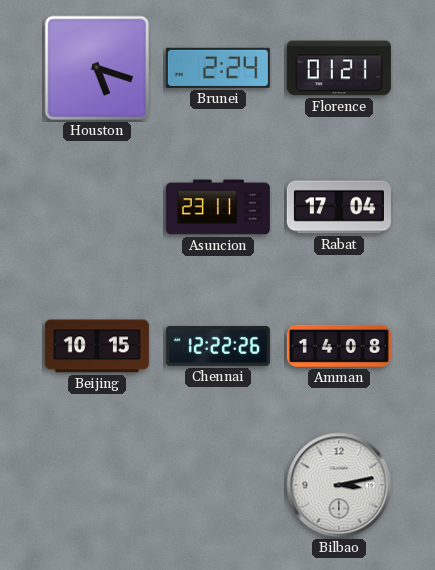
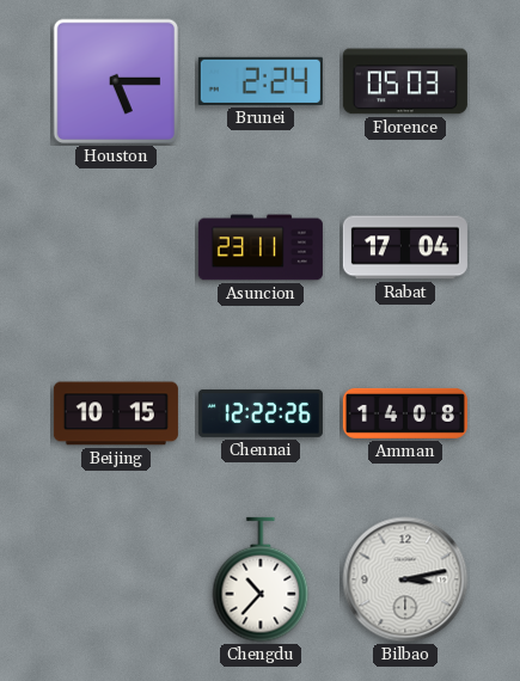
Houston: 5:18 -> 5:15 (116, 81)
Florence: 01:21 -> 05:03 (405, 81)
Chengdu: none -> 10:37 (261, 579)
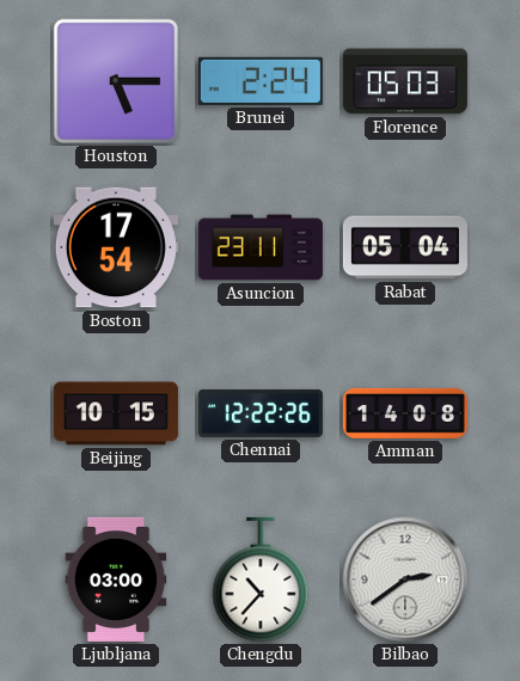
Boston: none -> 17:54 (116, 247)
Rabat: 17:04 -> 05:04 (405, 247)
Ljubljana: none -> 03:00 (116, 579)
Bilbao: 3:13 -> 2:39 (405, 579)
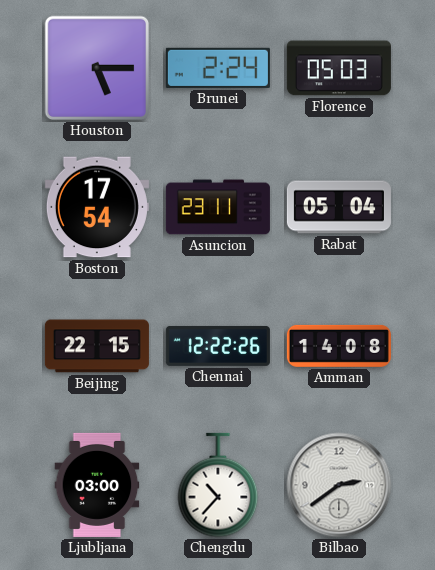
Beijing: 10:15 -> 22:15 (97, 346)
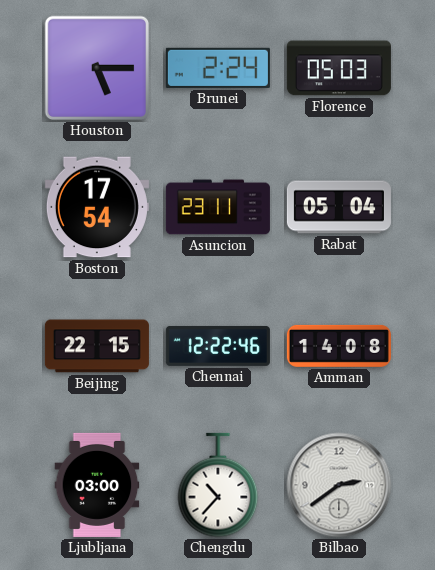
Chennai: 12:22:26 -> 12:22:46 (218, 346)
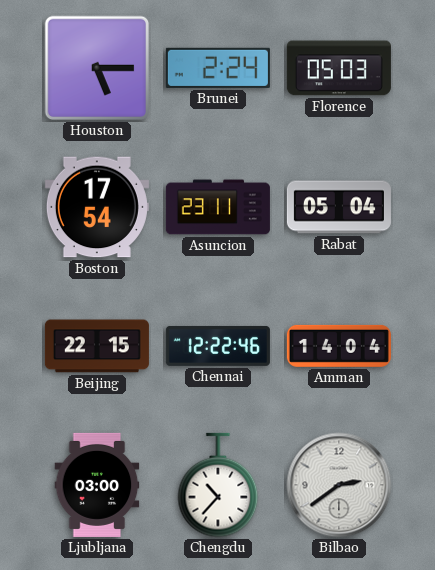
Amman: 14:08 -> 14:04 (339, 346)
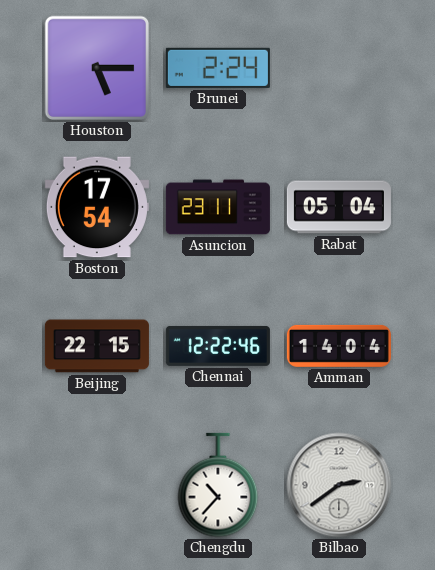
Florence: 05:03 -> none (339, 68)
Ljubljana: 03:00 -> none (97, 485)
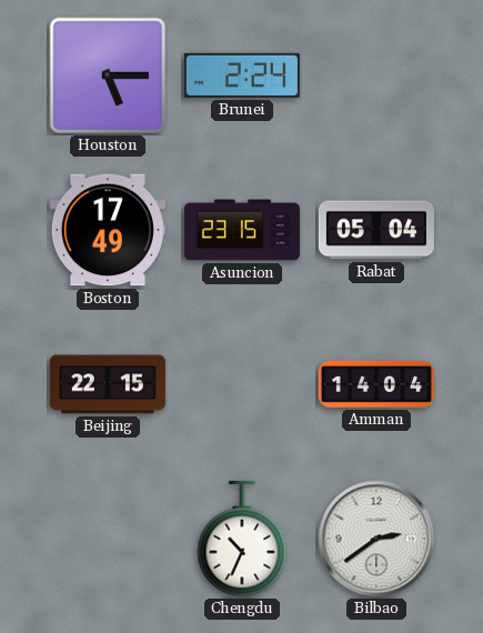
Boston: 17:54 -> 17:49 (108, 230)
Asuncion: 23:11 -> 23:15 (242, 230)
Chennai: 12:22 -> none (218, 346)
Chengdu: 10:37 -> 10:34 (242, 539)
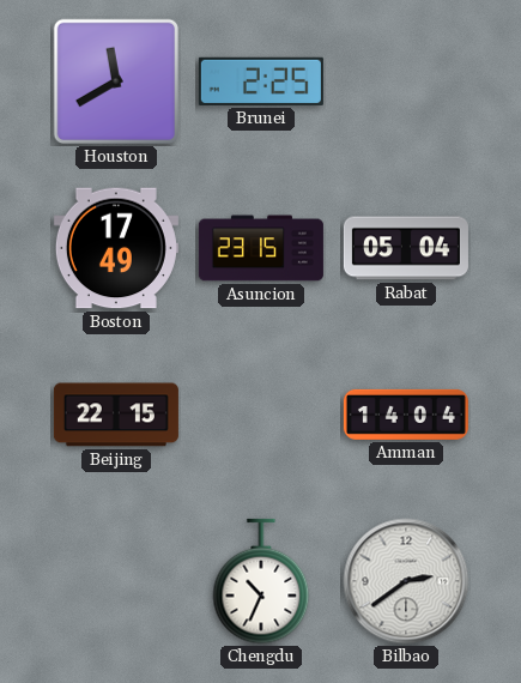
Houston: 5:15 -> 11:40 (116, 81)
Brunei: 2:24 -> 2:25 (261, 81)
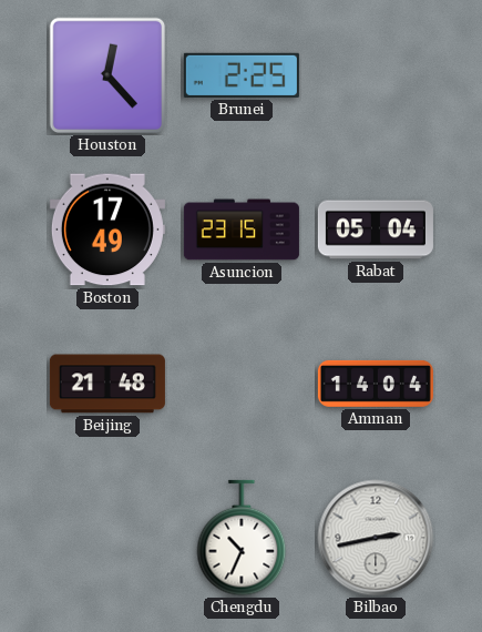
Houston: 11:40 -> 12:23 (107, 75)
Beijing: 22:15 -> 21:48 (107, 384)
Bilbao: 2:39 -> 2:43 (376, 538)
